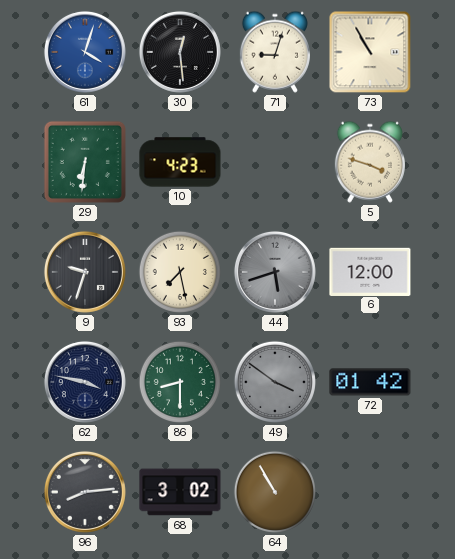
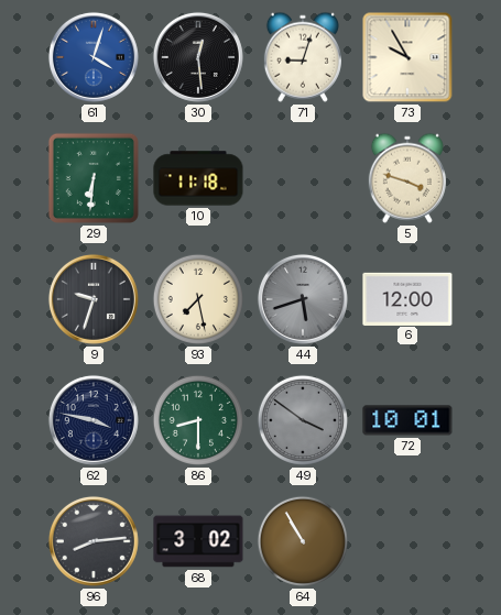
73: 10:55 -> 9:55 (407, 57)
10: 4:23 -> 11:18 (198, 178)
72: 01:42 -> 10:01 (407, 420)
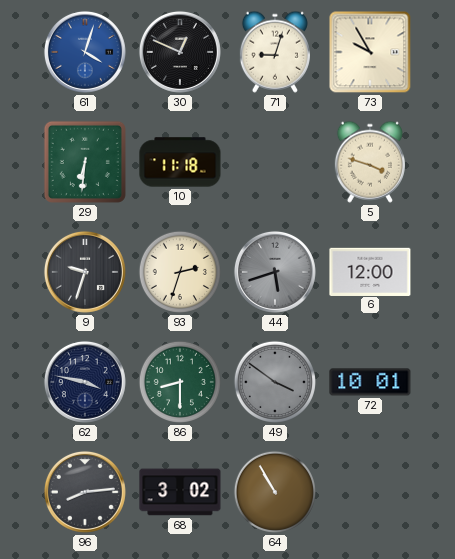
30: 12:29 -> 12:49 (180, 52)
93: 7:28 -> 2:33 (180, 272)
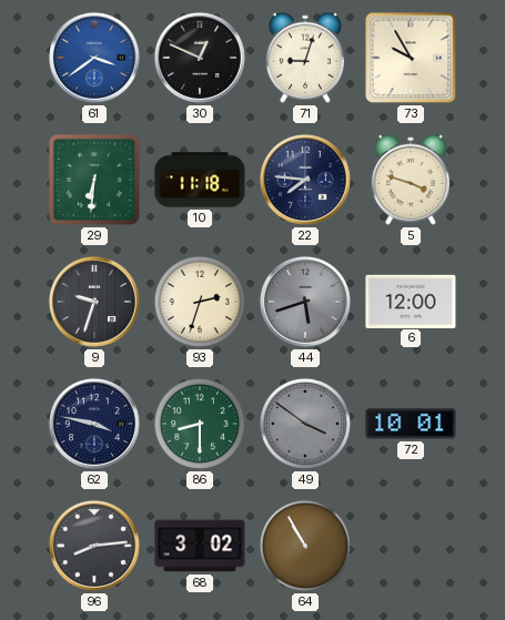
61: 4:03 -> 3:39 (94, 58)
22: none -> 7:46 (305, 180)
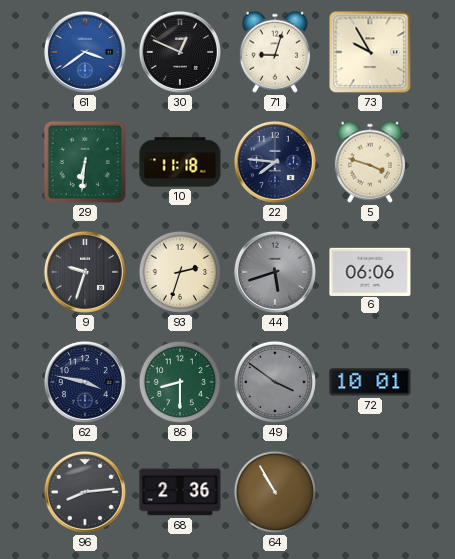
6: 12:00 -> 06:06 (370, 271)
68: 3:02 -> 2:36 (180, 492)
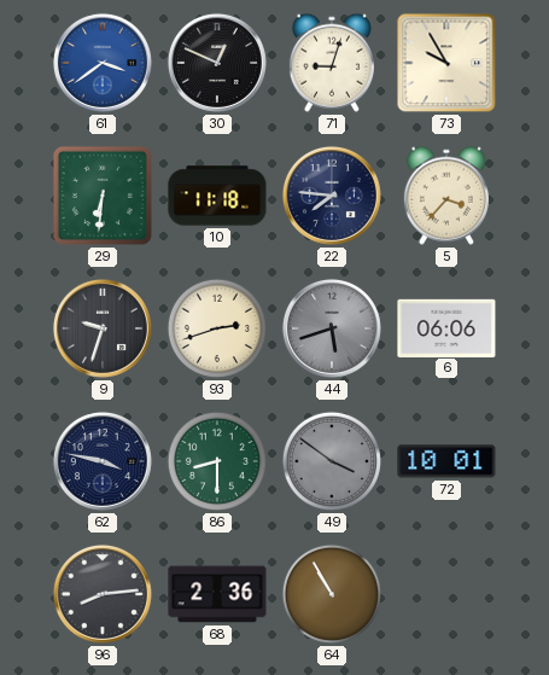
5: 3:48 -> 3:37 (446, 196)
93: 2:33 -> 2:42 (217, 328)
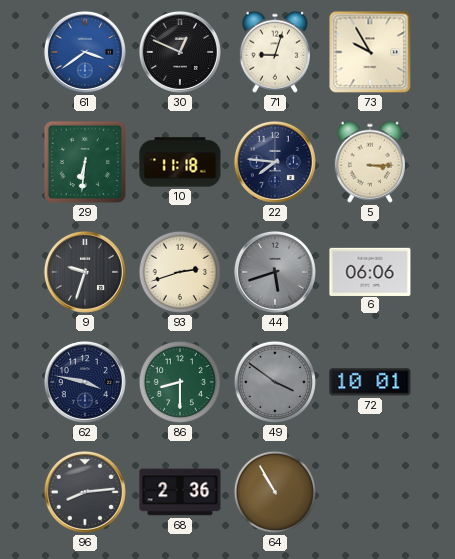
5: 3:37 -> 3:15 (370, 162)
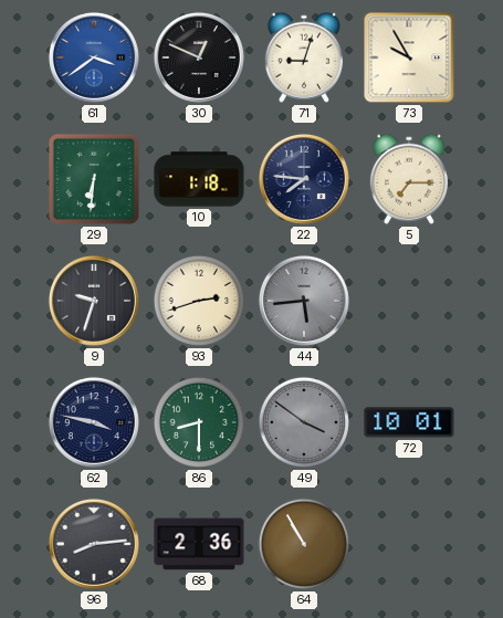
10: 11:18 -> 1:18 (199, 179)
5: 3:15 -> 7:15 (409, 179)
44: 5:42 -> 5:44 (304, 301)
6: 06:06 -> none (370, 271)
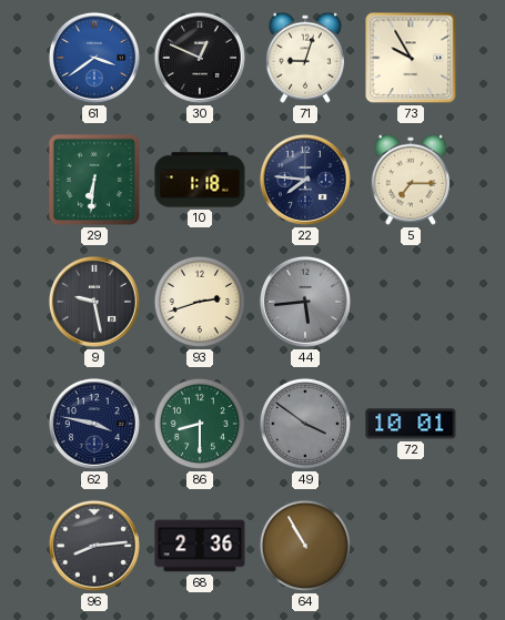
9: 9:33 -> 9:28 (94, 302)
